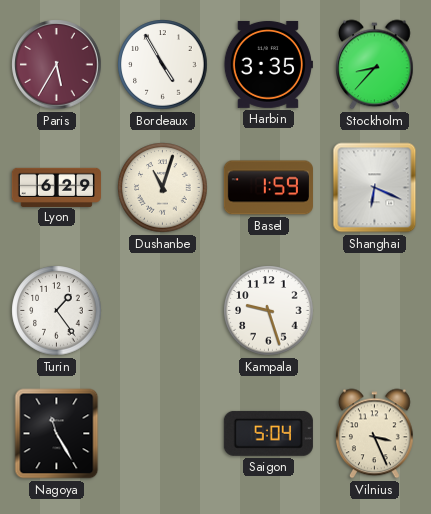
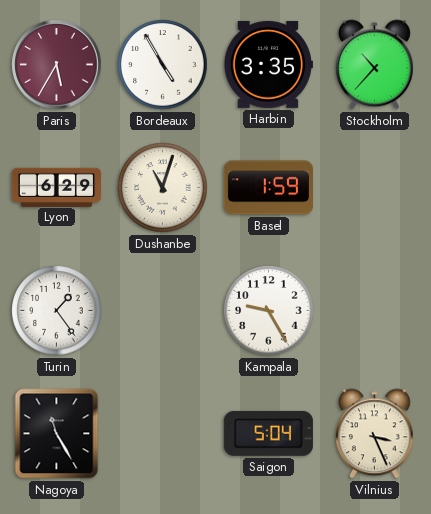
Stockholm: 8:37 -> 10:37 (375, 65)
Shanghai: 6:19 -> none (375, 188)
Kampala: 9:27 -> 9:25 (269, 311)
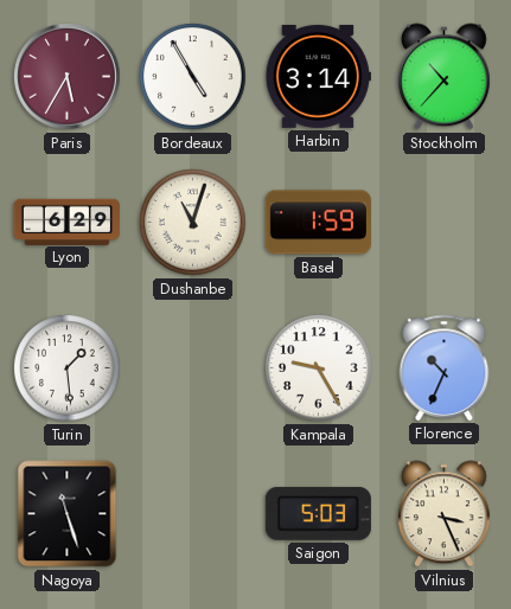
Harbin: 3:35 -> 3:14 (318, 76)
Turin: 1:24 -> 1:29 (68, 368)
Florence: none -> 10:34 (445, 367)
Nagoya: 11:25 -> 11:27 (68, 514)
Saigon: 5:04 -> 5:03 (318, 513)
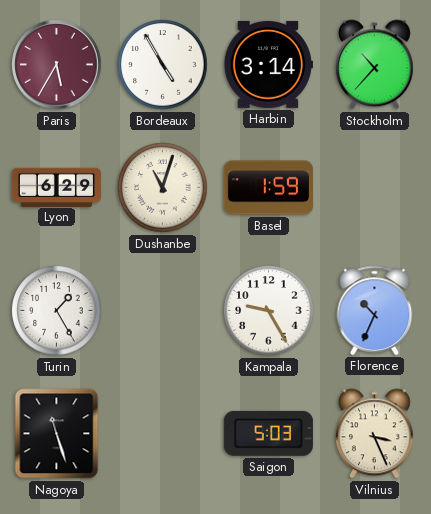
Turin: 1:29 -> 1:25 (57, 311)
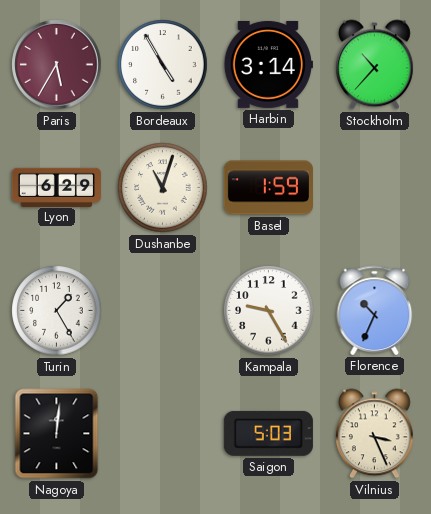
Nagoya: 11:27 -> 12:01 (57, 434)
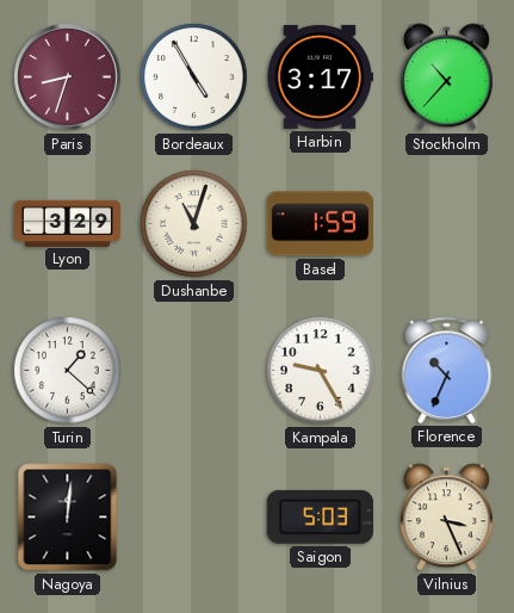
Paris: 5:35 -> 8:33 (68, 78)
Harbin: 3:14 -> 3:17 (320, 76)
Lyon: 6:29 -> 3:29 (67, 223)
Turin: 1:25 -> 1:22 (68, 371)
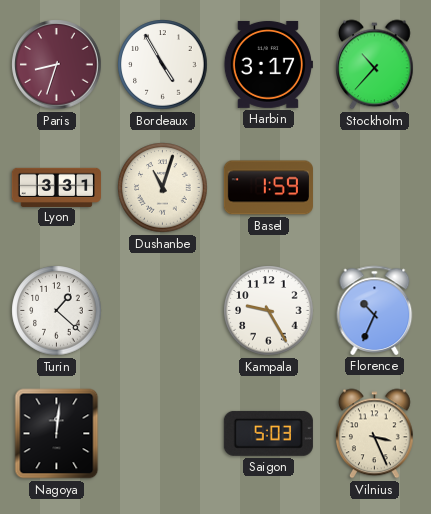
Lyon: 3:29 -> 3:31 (56, 187)
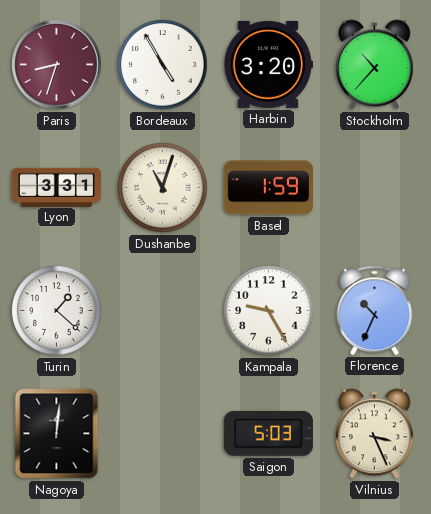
Harbin: 3:17 -> 3:20 (268, 64)
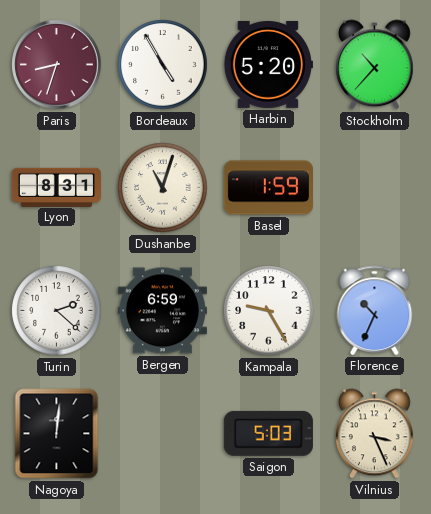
Harbin: 3:20 -> 5:20 (268, 64)
Lyon: 3:31 -> 8:31 (56, 187)
Turin: 1:22 -> 2:22 (57, 311)
Bergen: none -> 6:59 (162, 311)
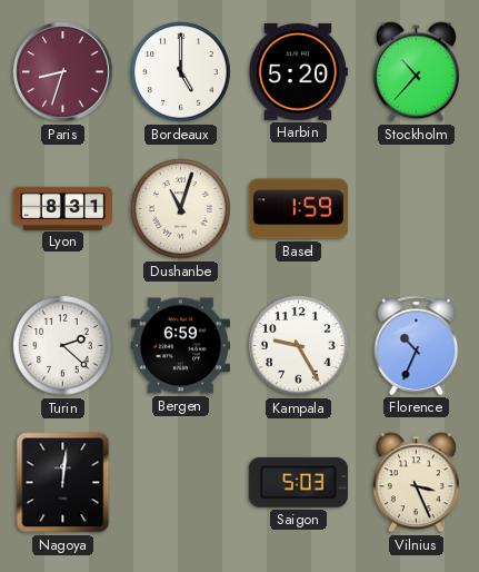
Bordeaux: 4:55 -> 5:00 (181, 72)
